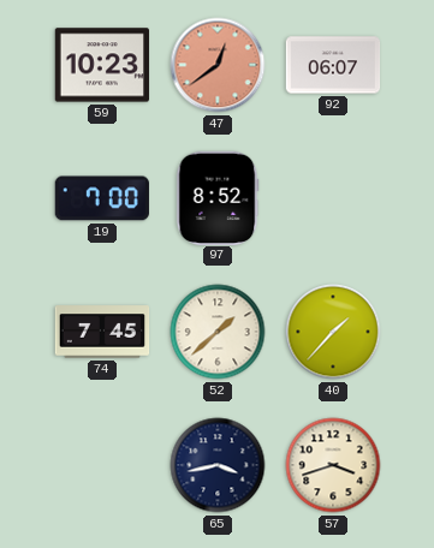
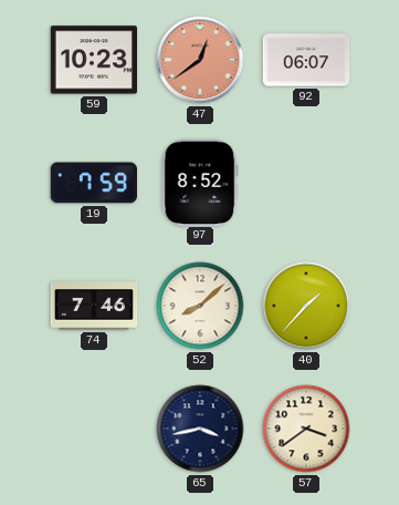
19: 7:00 -> 7:59 (94, 183)
74: 7:45 -> 7:46 (94, 306)
52: 1:38 -> 8:08 (200, 306)
57: 3:42 -> 3:39 (306, 429)
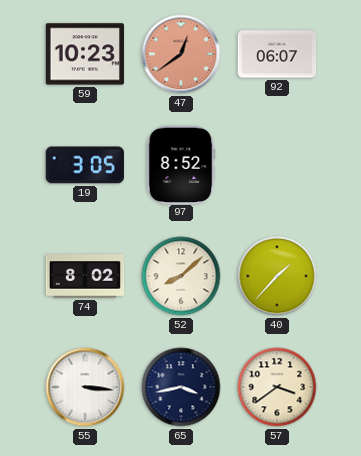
19: 7:59 -> 3:05 (85, 165)
74: 7:46 -> 8:02 (85, 276)
55: none -> 3:16 (85, 387)
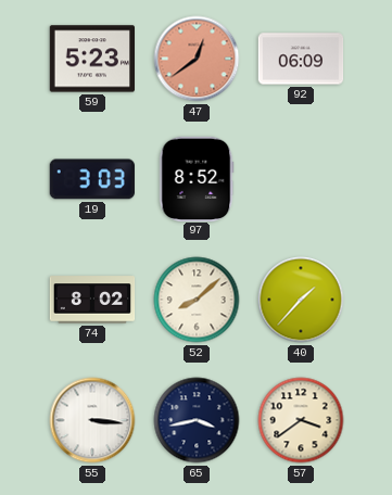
59: 10:23 -> 5:23 (91, 59)
92: 06:07 -> 06:09 (301, 59)
19: 3:05 -> 3:03 (92, 179)
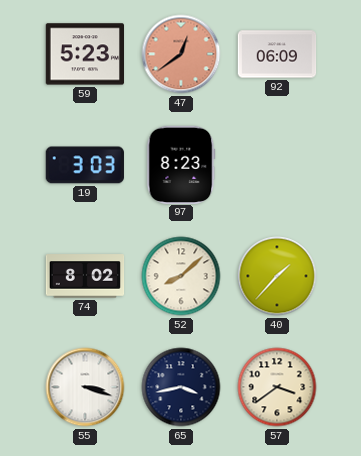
97: 8:52 -> 8:23 (181, 164)
55: 3:16 -> 3:18 (85, 387)
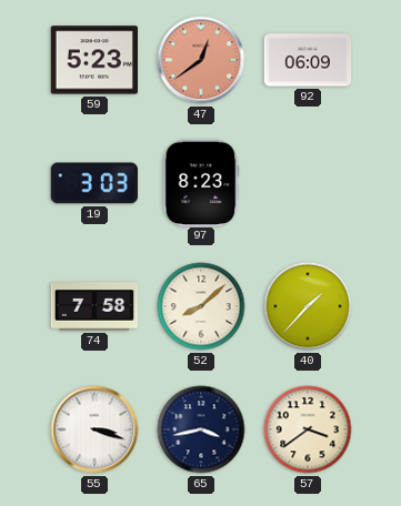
74: 8:02 -> 7:58 (94, 306)
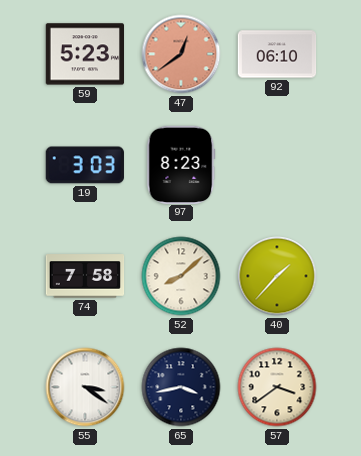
92: 06:09 -> 06:10 (277, 54)
55: 3:18 -> 3:21 (85, 387)
